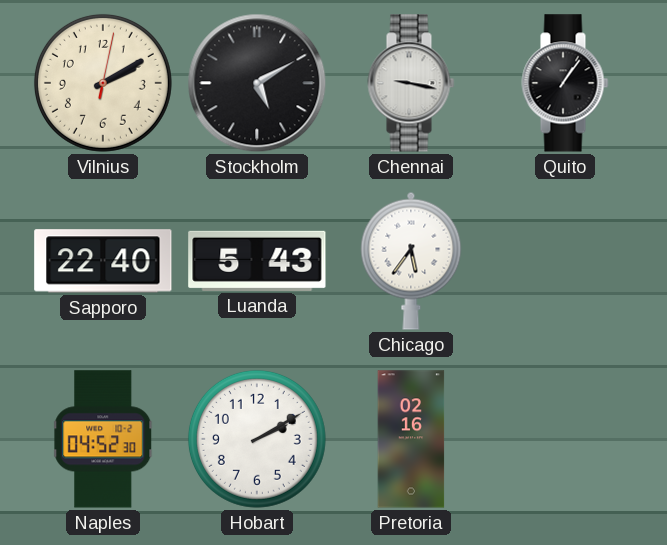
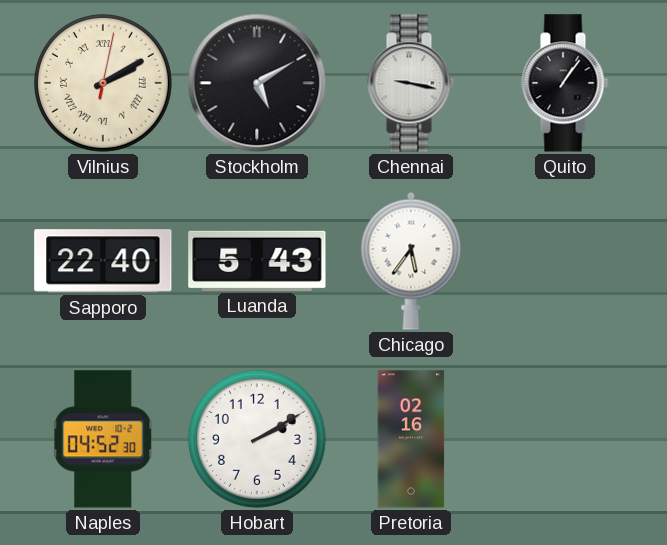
Vilnius numerals: Arabic -> Roman (103, 83)
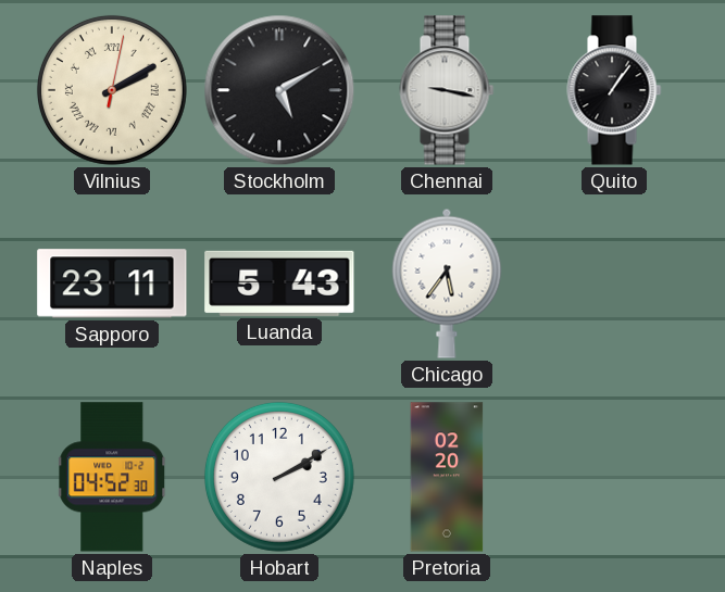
Sapporo: 22:40 -> 23:11 (112, 284)
Pretoria: 02:16 -> 02:20 (447, 477)
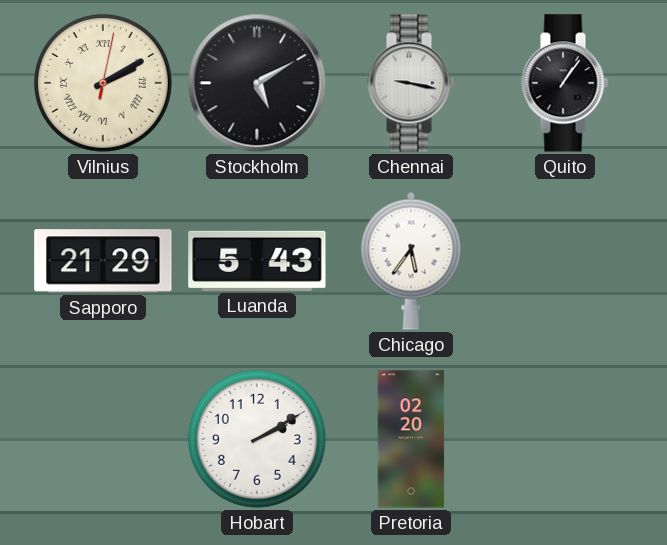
Sapporo: 23:11 -> 21:29 (103, 261)
Naples: 04:52 -> none (113, 477)
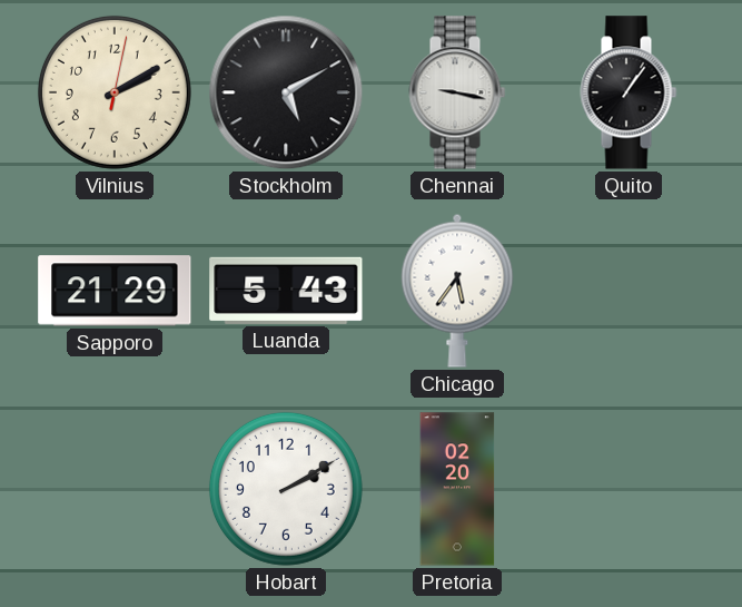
Vilnius numerals: Roman -> Arabic (115, 92)
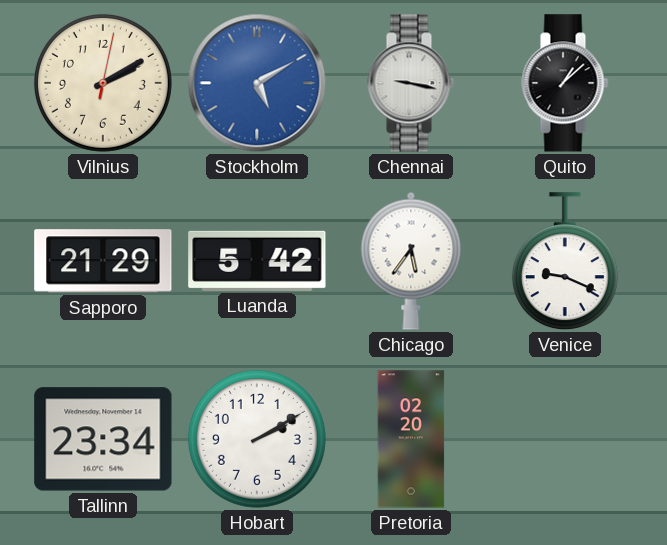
Stockholm dial: black -> blue (257, 83)
Quito: 1:06 -> 1:08 (565, 83)
Luanda: 5:43 -> 5:42 (257, 261)
Venice: none -> 9:19 (565, 262)
Tallinn: none -> 23:34 (103, 439)
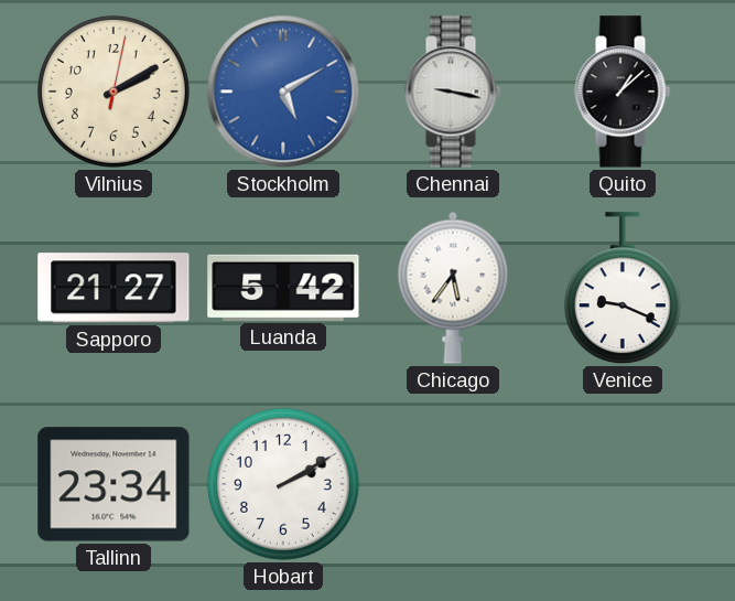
Sapporo: 21:29 -> 21:27 (114, 288)
Pretoria: 02:20 -> none (411, 439)
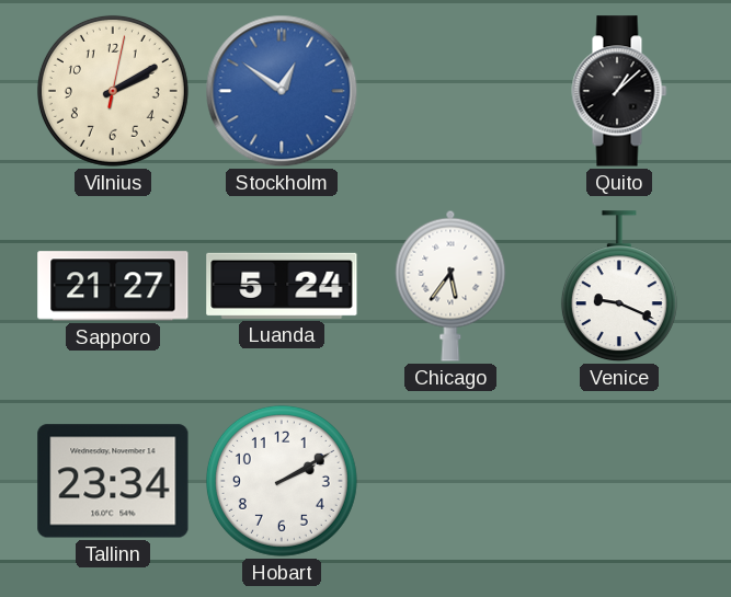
Stockholm: 5:10 -> 12:51 (282, 91)
Chennai: 9:17 -> none (453, 92)
Luanda: 5:42 -> 5:24 (282, 286)
